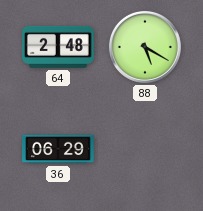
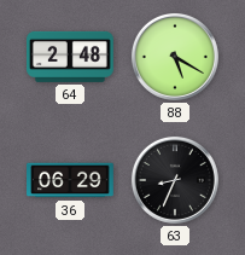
63: none -> 8:34 (175, 180)
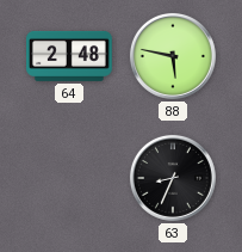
88: 5:20 -> 5:47 (173, 56)
36: 06:29 -> none (71, 180)
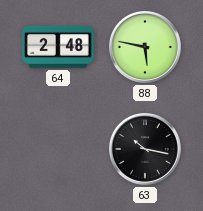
63: 8:34 -> 10:17 (145, 149)
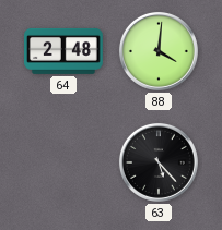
88: 5:47 -> 4:01 (159, 51)
63: 10:17 -> 5:23 (159, 162)
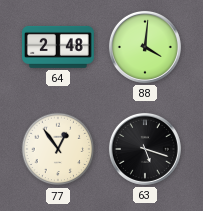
77: none -> 12:54 (58, 149)
63: 5:23 -> 5:18 (145, 149)
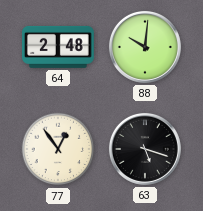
88: 4:01 -> 10:01 (145, 47)
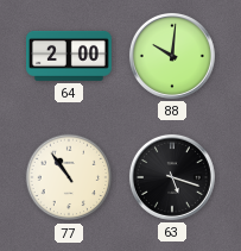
64: 2:48 -> 2:00 (70, 56)
77: 12:54 -> 10:54 (69, 177)
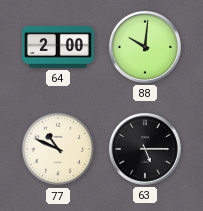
77: 10:54 -> 10:49 (58, 149)
63: 5:18 -> 5:15 (145, 149)
